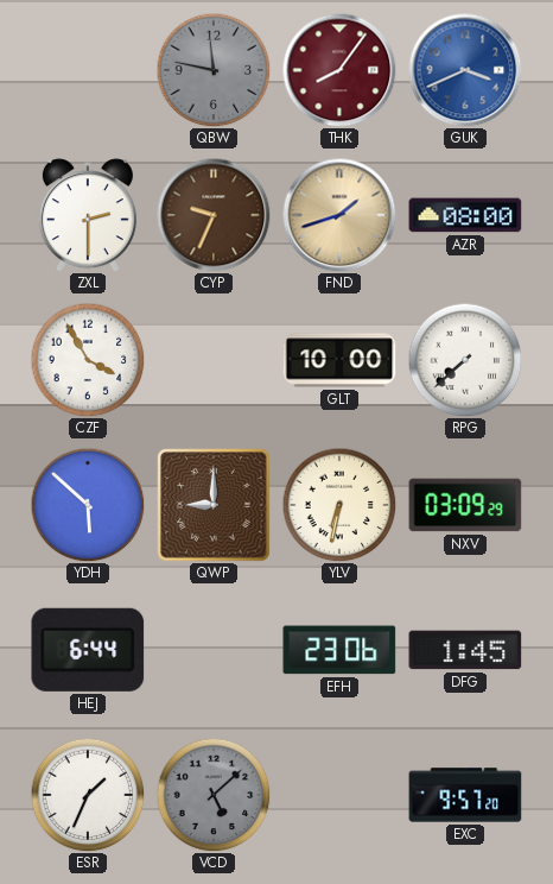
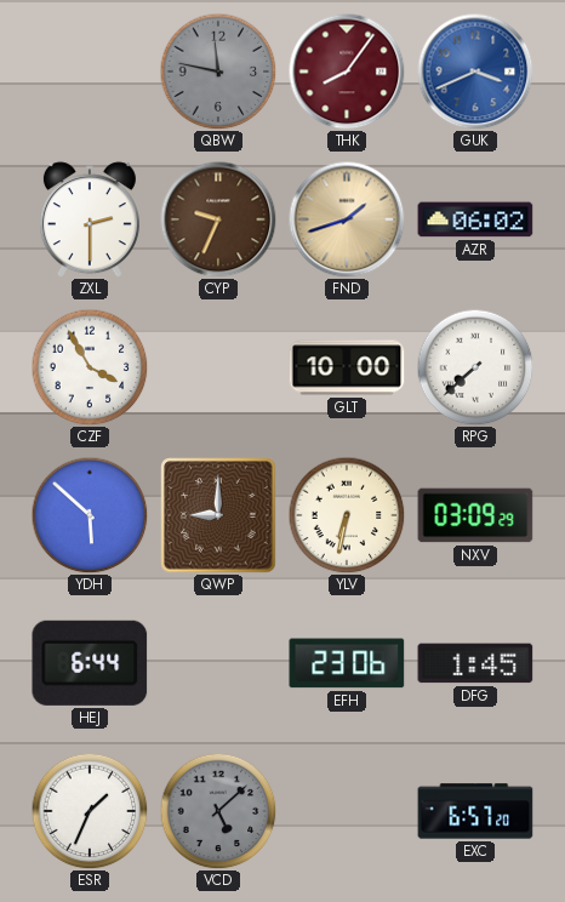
AZR: 08:00 -> 06:02 (475, 219)
EXC: 9:57 -> 6:57 (475, 811)
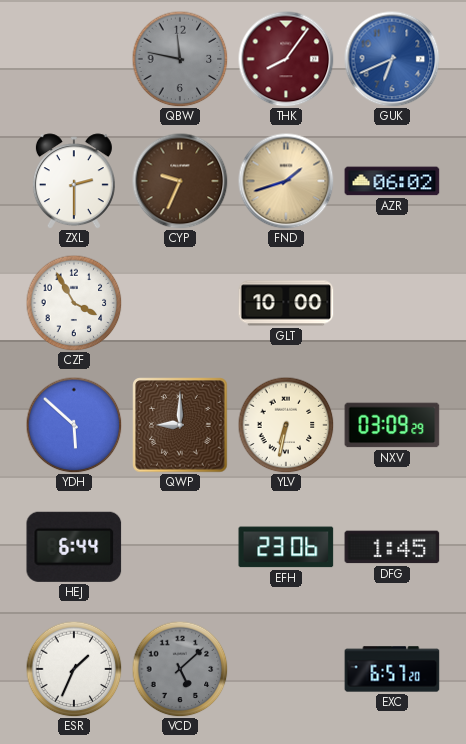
GUK: 3:41 -> 6:41 (392, 59)
RPG: 7:38 -> none (475, 367)
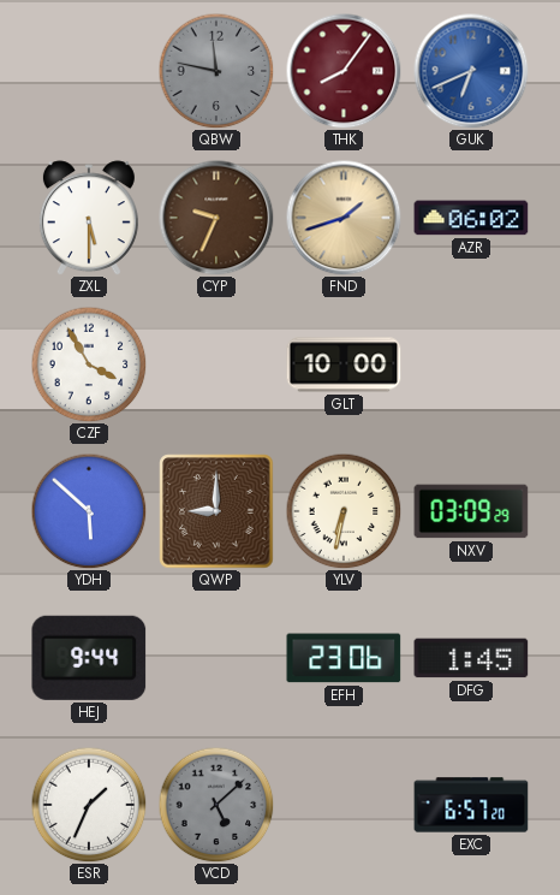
ZXL: 2:30 -> 5:30 (89, 218)
HEJ: 6:44 -> 9:44 (89, 658)
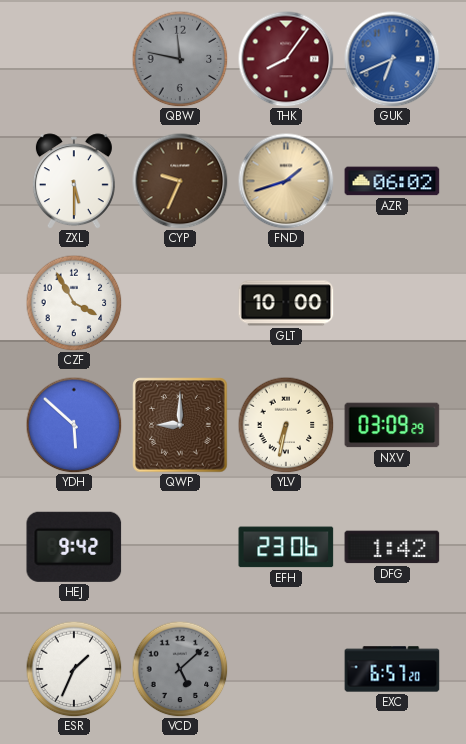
HEJ: 9:44 -> 9:42 (74, 547)
DFG: 1:45 -> 1:42 (392, 547)
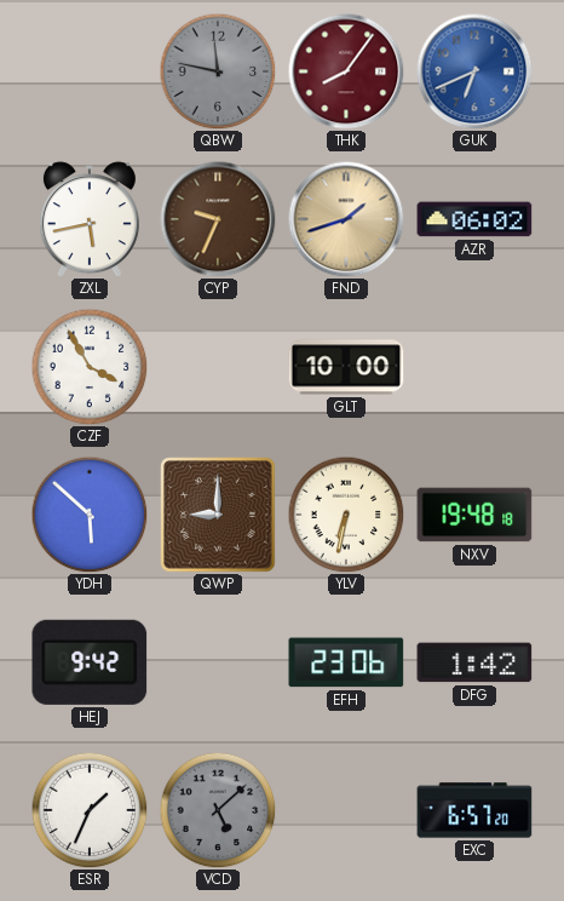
ZXL: 5:30 -> 5:43 (90, 219)
NXV: 03:09 -> 19:48 (474, 515)
